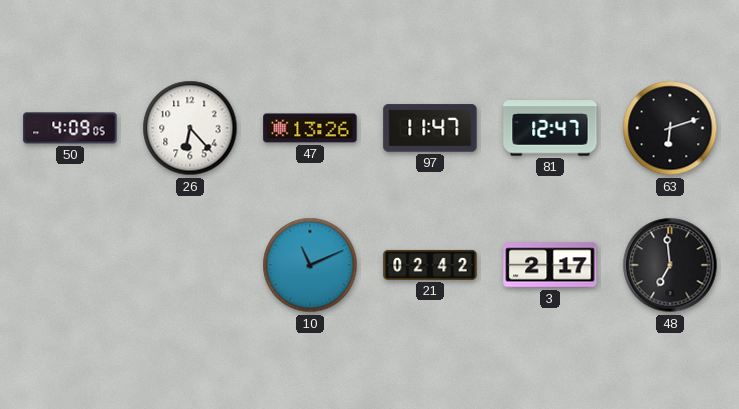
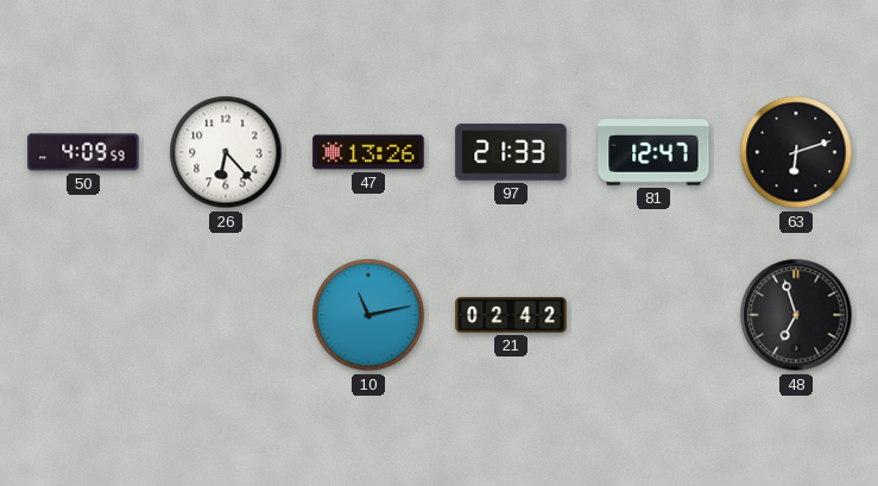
50: 4:09:05 -> 4:09:59 (83, 152)
97: 11:47 -> 21:33 (511, 152)
10: 11:11 -> 11:13 (368, 315)
3: 2:17 -> none (550, 265)
48: 6:59 -> 6:57 (796, 315)
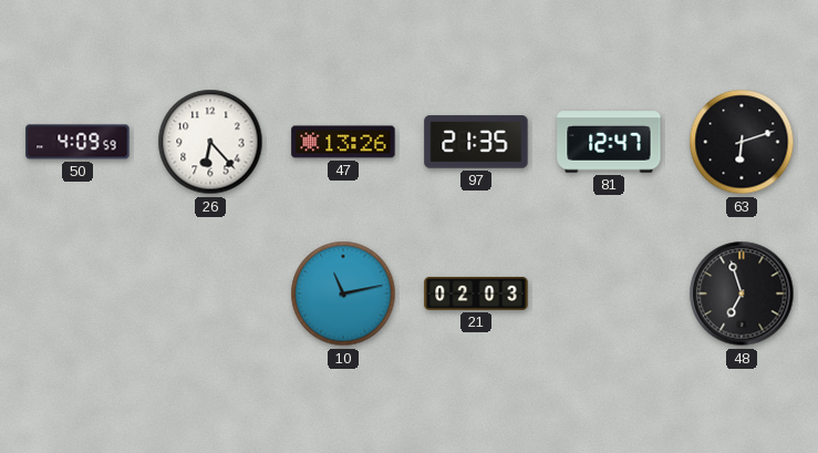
97: 21:33 -> 21:35 (476, 142)
21: 02:42 -> 02:03 (476, 294)
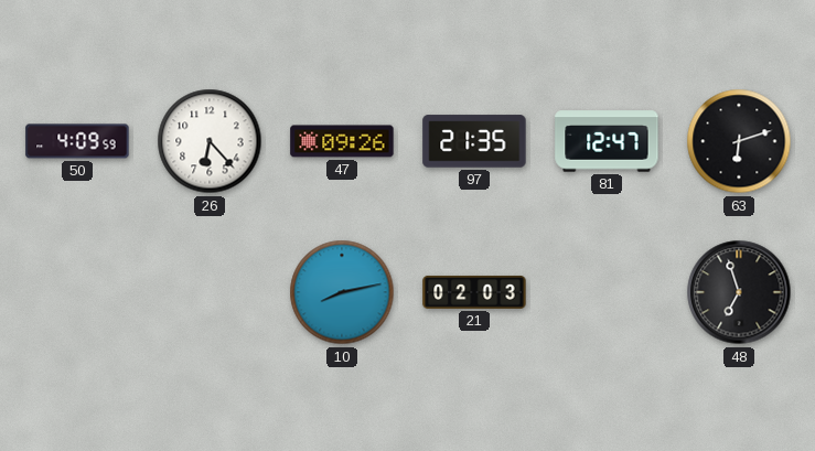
47: 13:26 -> 09:26 (342, 141)
10: 11:13 -> 8:13 (342, 292)
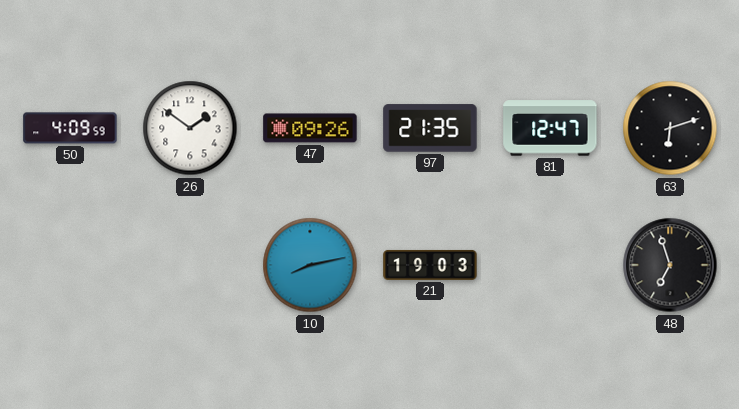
26: 6:23 -> 1:51 (190, 128)
21: 02:03 -> 19:03 (430, 265)
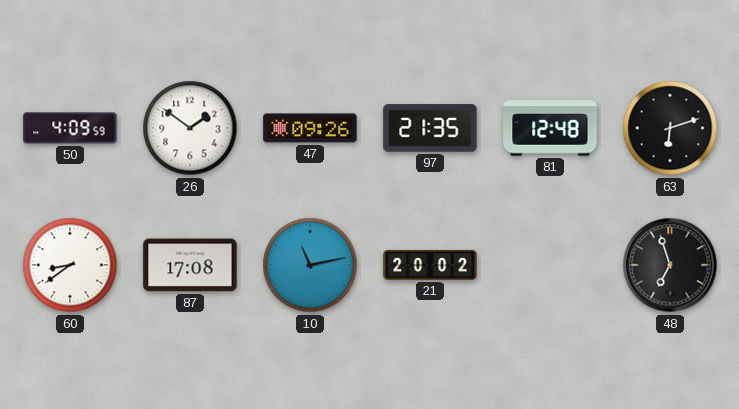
81: 12:47 -> 12:48 (550, 128)
60: none -> 8:39 (70, 265)
87: none -> 17:08 (190, 265)
10: 8:13 -> 11:13 (310, 265)
21: 19:03 -> 20:02 (430, 265)
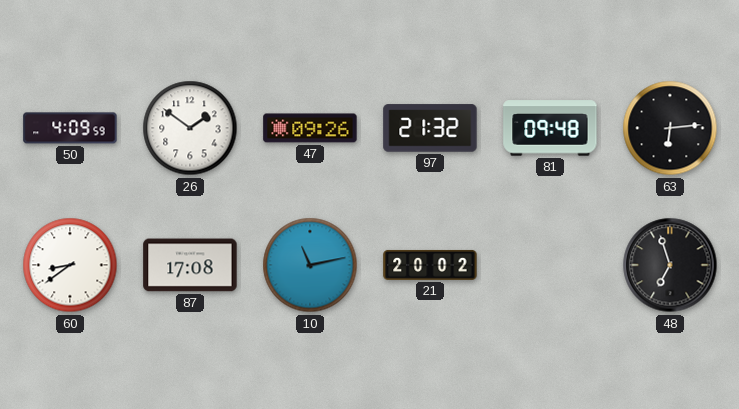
97: 21:35 -> 21:32 (430, 128)
81: 12:48 -> 09:48 (550, 128)
63: 6:12 -> 6:14 (670, 128)
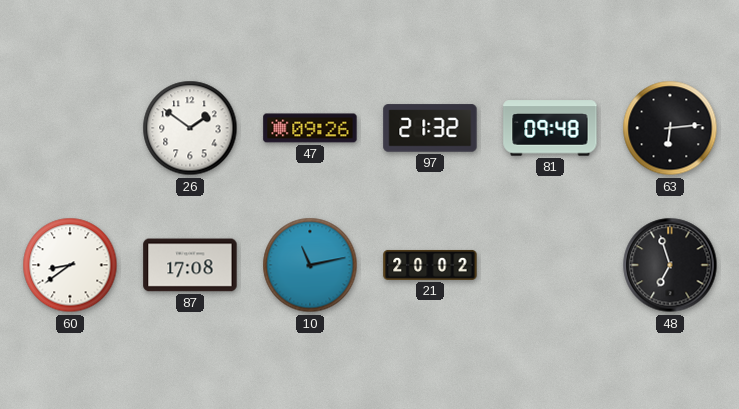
50: 4:09 -> none (70, 128)
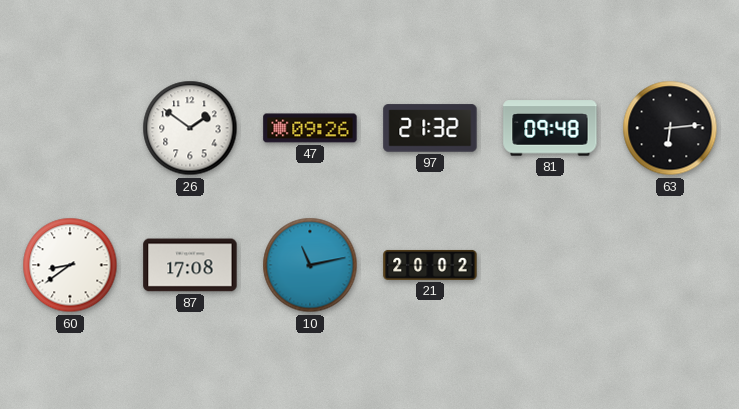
48: 6:57 -> none (670, 265)
